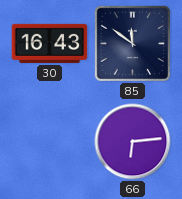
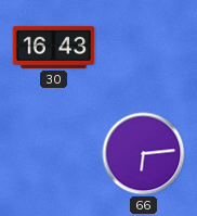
85: 11:51 -> none (132, 43)
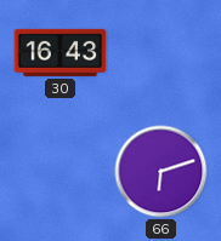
66: 6:14 -> 6:12 (161, 172)
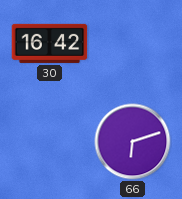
30: 16:43 -> 16:42 (50, 43)
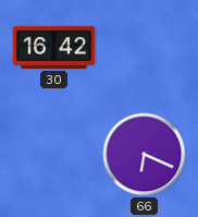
66: 6:12 -> 6:19 (145, 155)
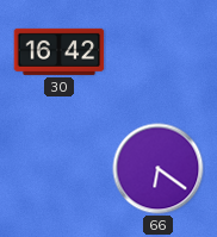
66: 6:19 -> 6:21 (159, 169)
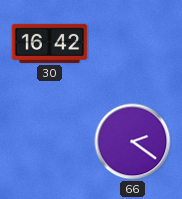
66: 6:21 -> 2:21 (133, 142)
